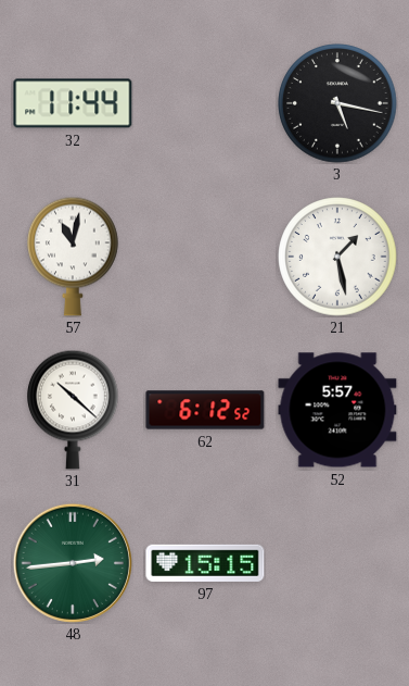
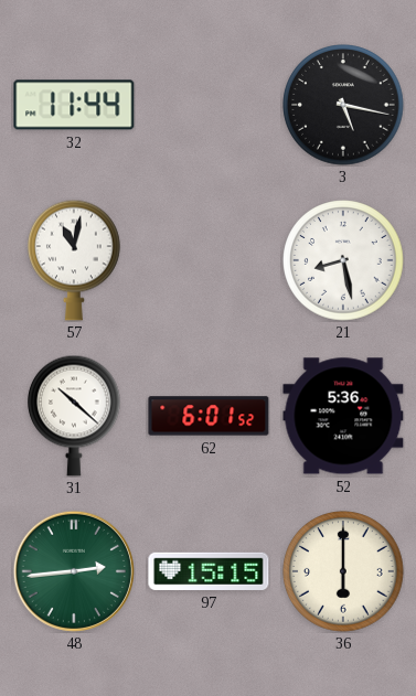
21: 1:28 -> 8:28 (343, 260)
62: 6:12 -> 6:01 (209, 416)
52: 5:57 -> 5:36 (343, 416)
36: none -> 6:00 (343, 571)
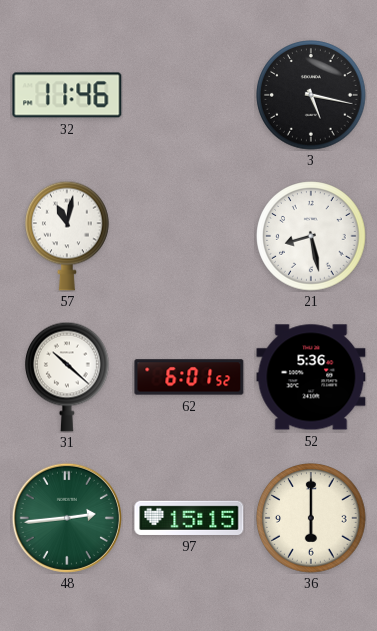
32: 11:44 -> 11:46 (67, 95)
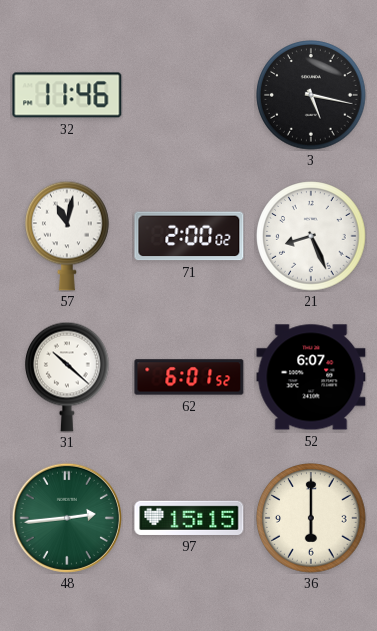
71: none -> 2:00 (189, 236)
21: 8:28 -> 8:26 (311, 236)
52: 5:36 -> 6:07 (311, 377)
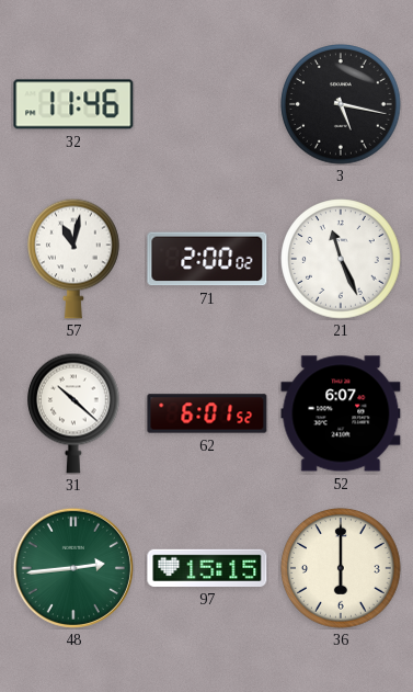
21: 8:26 -> 11:26 (341, 259)
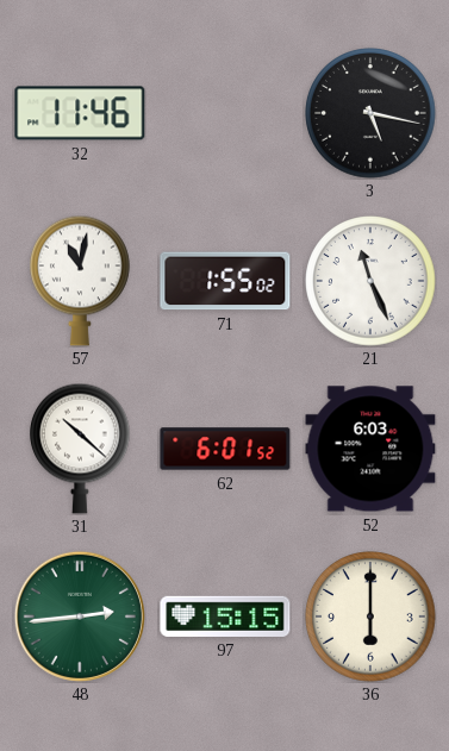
71: 2:00 -> 1:55 (225, 281)
52: 6:07 -> 6:03 (370, 449)
